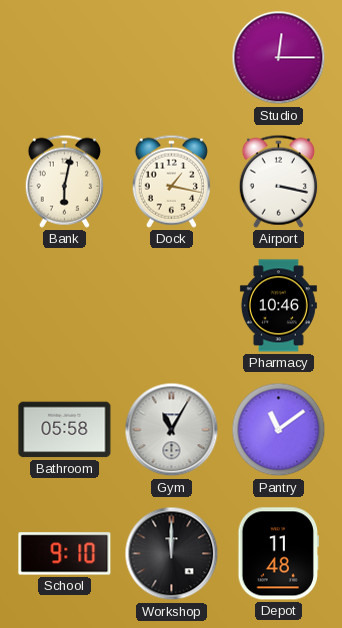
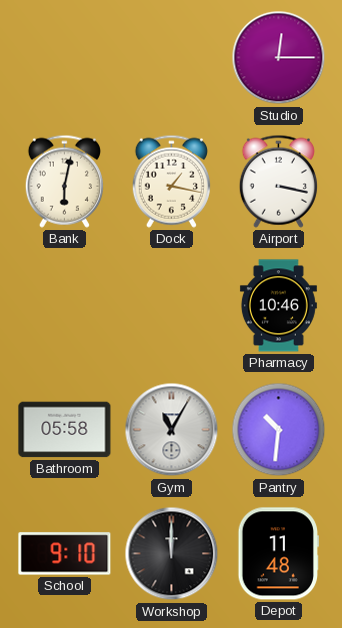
Pantry: 11:09 -> 10:31 (279, 430)
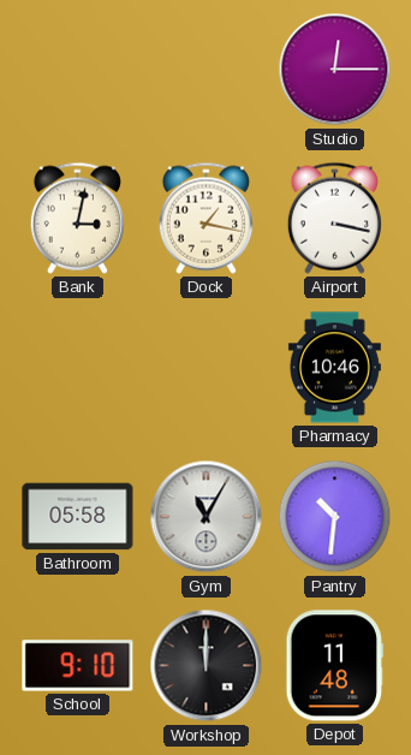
Bank: 6:02 -> 3:02 (77, 218)
